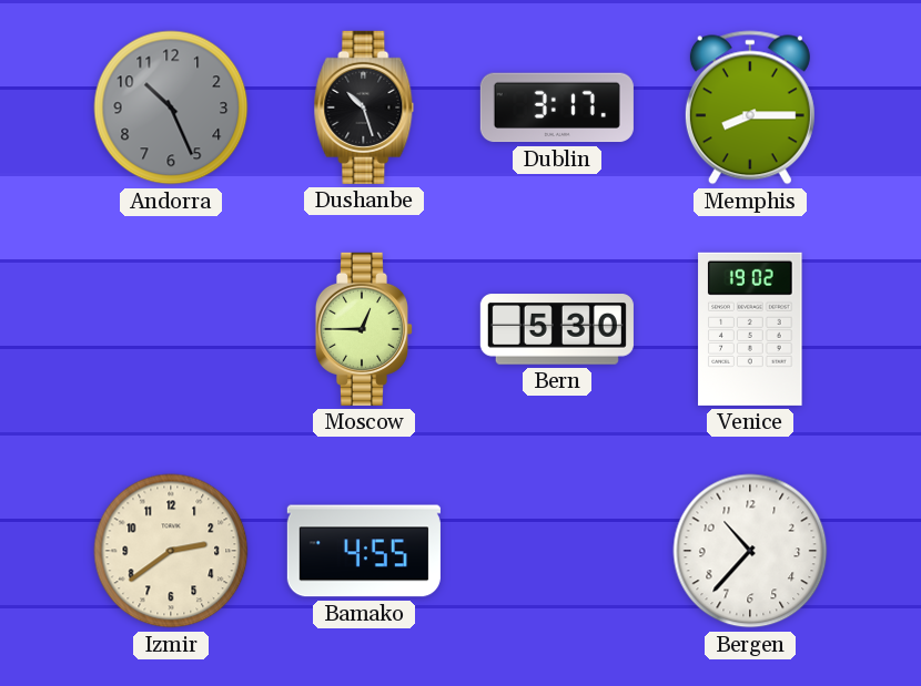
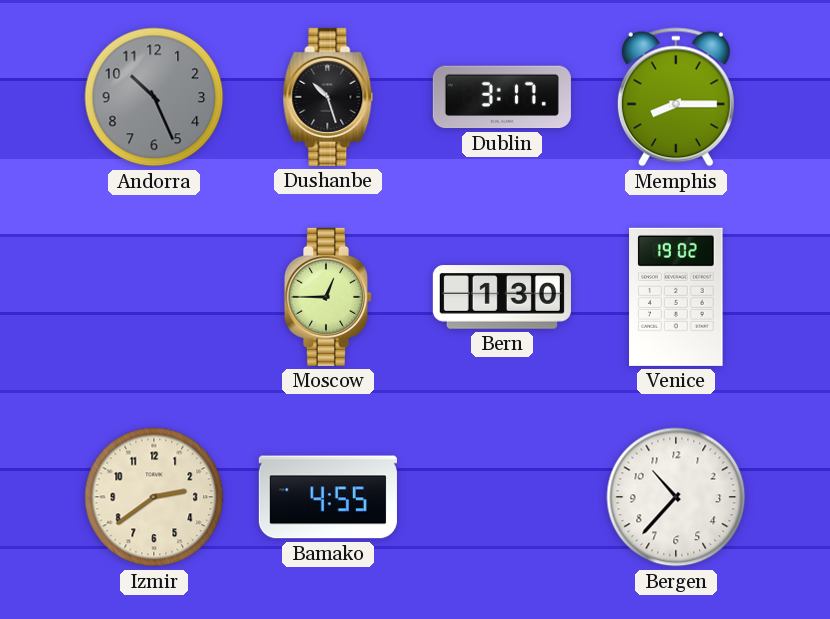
Bern: 5:30 -> 1:30 (502, 297)
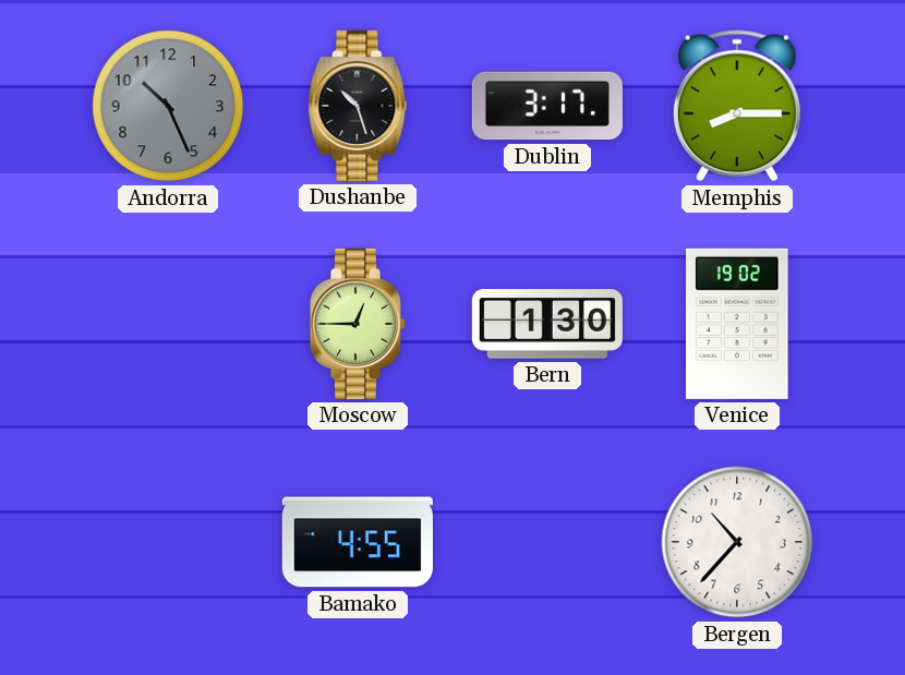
Izmir: 2:39 -> none (154, 497)
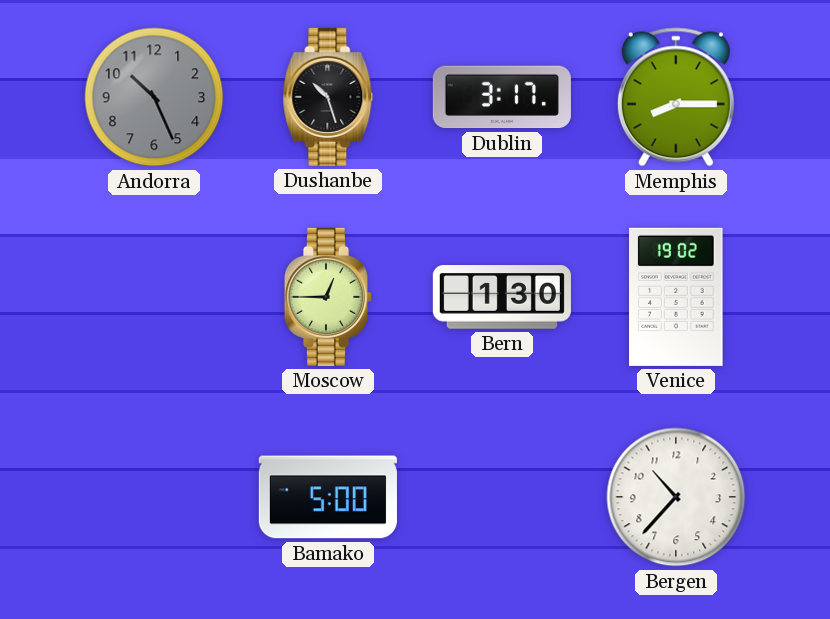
Bamako: 4:55 -> 5:00 (328, 497)
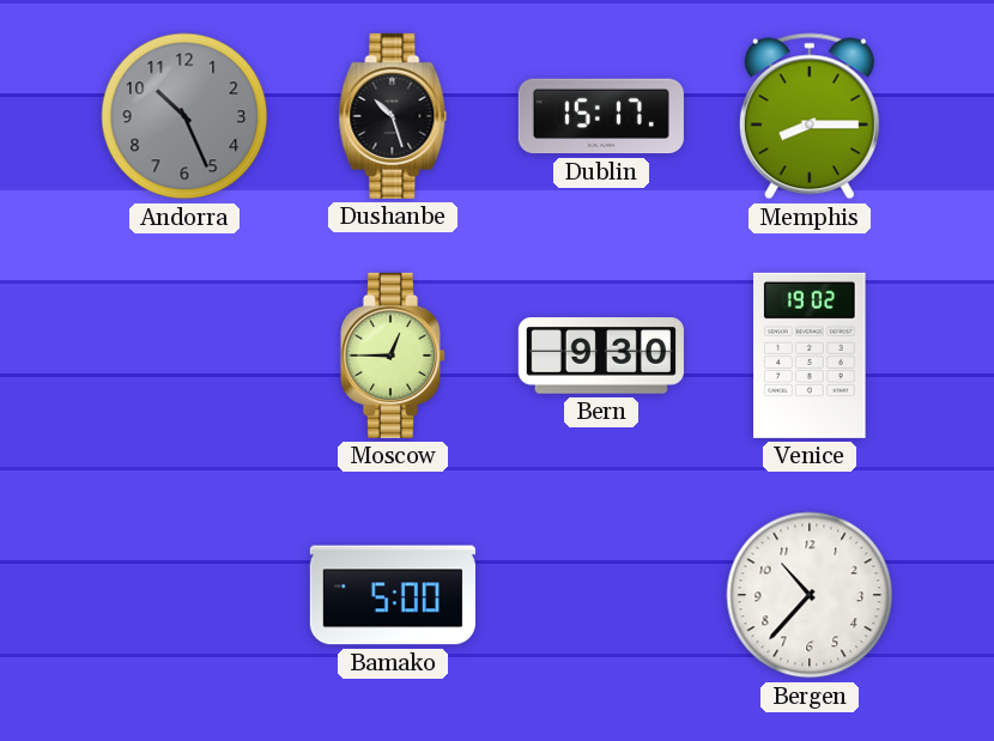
Dublin: 3:17 -> 15:17 (601, 116)
Bern: 1:30 -> 9:30 (601, 356)
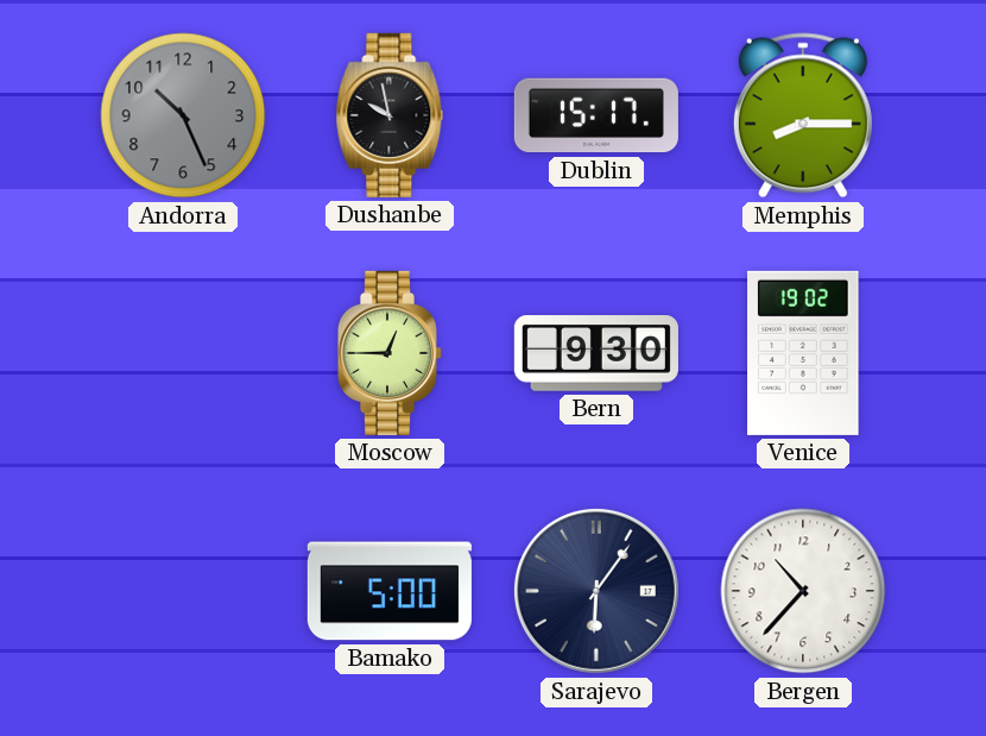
Dushanbe: 10:27 -> 9:58 (390, 115)
Sarajevo: none -> 6:06 (596, 591)
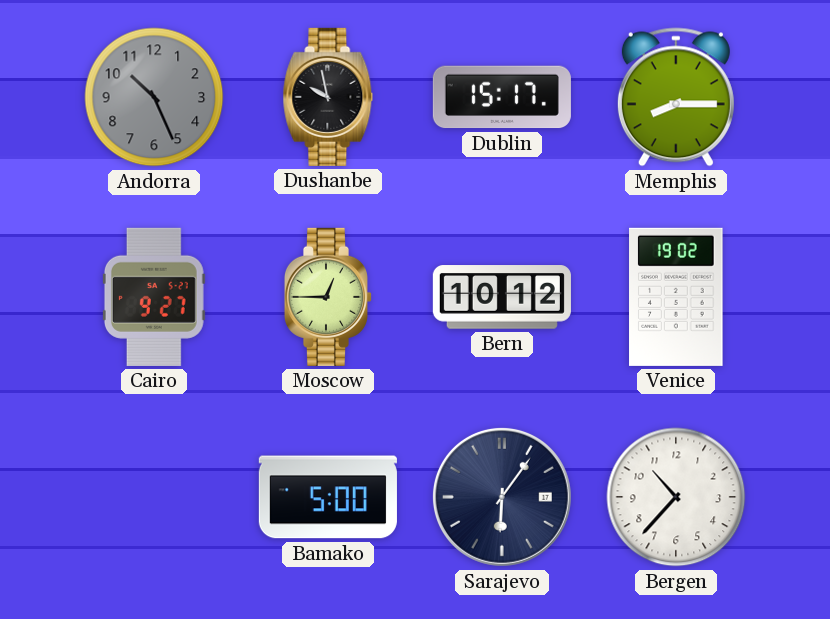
Cairo: none -> 9:27 (154, 297)
Bern: 9:30 -> 10:12 (502, 297)
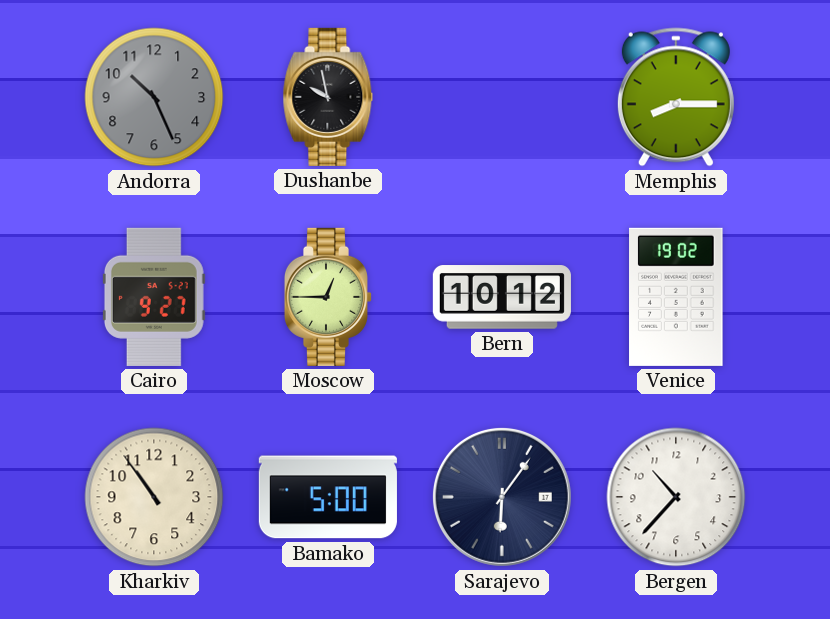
Dublin: 15:17 -> none (502, 97)
Kharkiv: none -> 10:54 (154, 497)
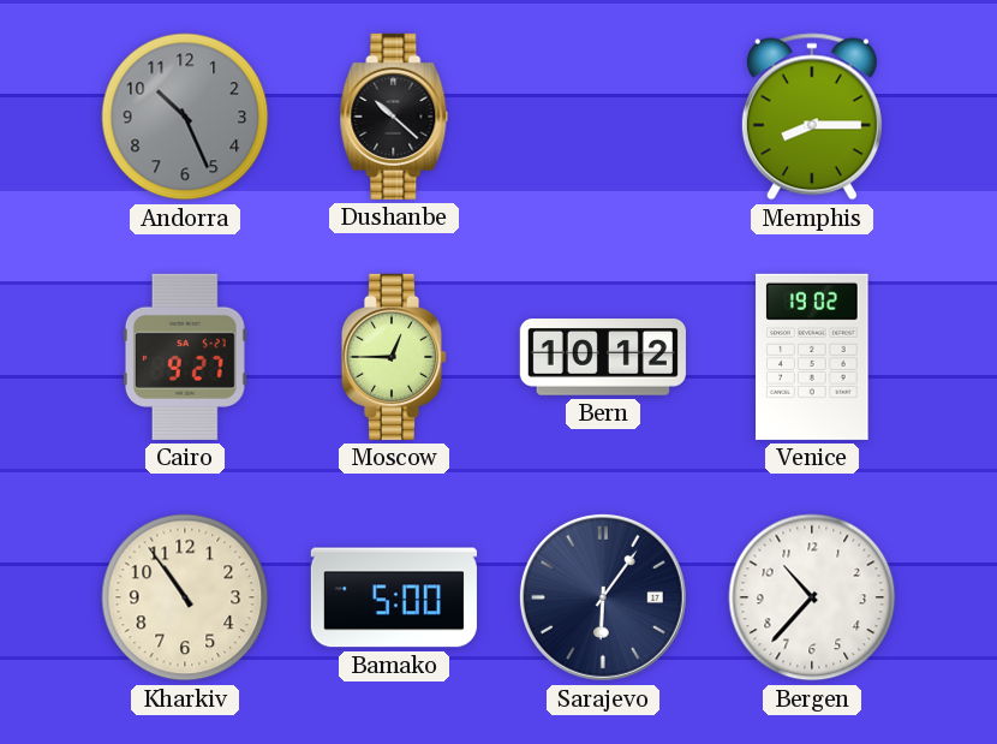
Dushanbe: 9:58 -> 10:22 (394, 117)
